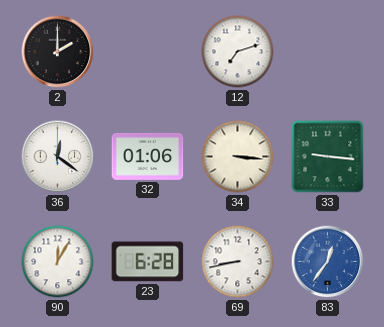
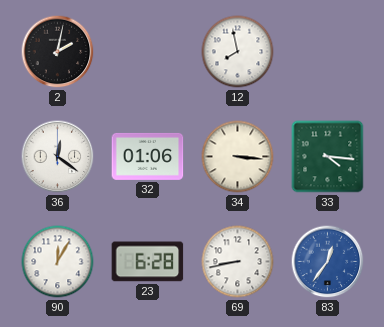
2: 2:00 -> 2:02 (58, 52)
12: 7:12 -> 7:58 (238, 52)
33: 9:16 -> 4:16 (328, 157)
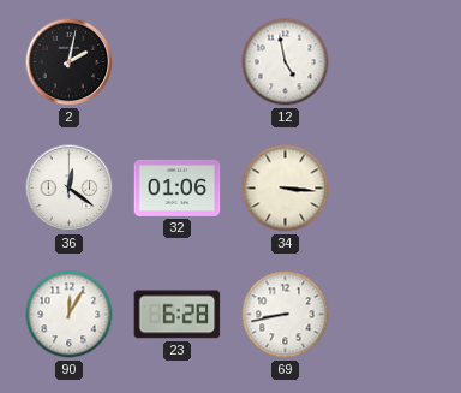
12: 7:58 -> 4:58 (286, 62)
33: 4:16 -> none (328, 157)
83: 12:36 -> none (328, 262)
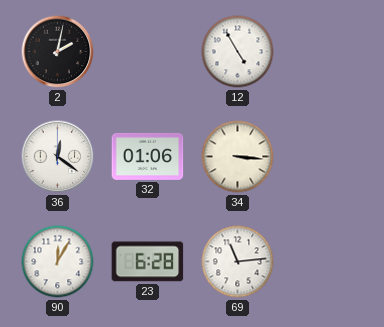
12: 4:58 -> 4:55 (238, 52)
69: 8:43 -> 11:14 (238, 262)
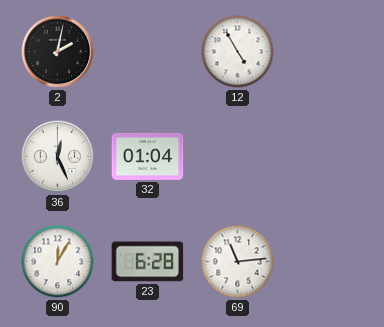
36: 12:21 -> 12:26 (58, 157)
32: 01:06 -> 01:04 (148, 156)
34: 3:16 -> none (238, 157)
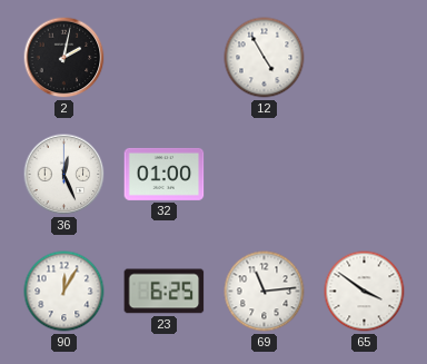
32: 01:04 -> 01:00 (165, 174)
23: 6:28 -> 6:25 (165, 292)
65: none -> 3:51 (365, 292)
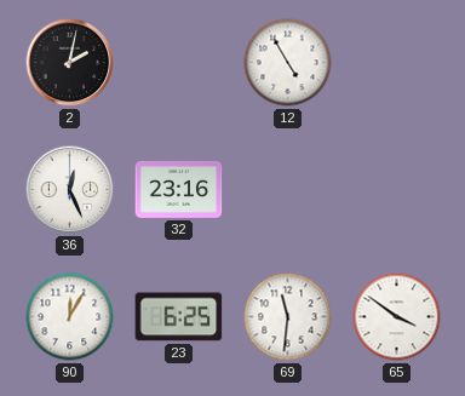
32: 01:00 -> 23:16 (179, 189)
69: 11:14 -> 11:31 (288, 317)
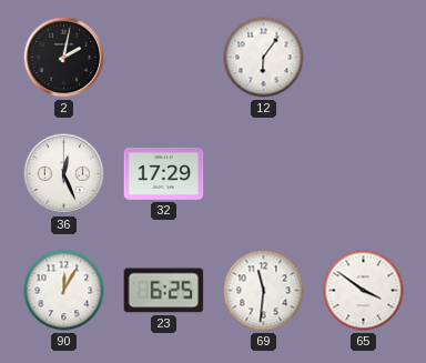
12: 4:55 -> 6:06 (264, 58)
32: 23:16 -> 17:29 (164, 173)
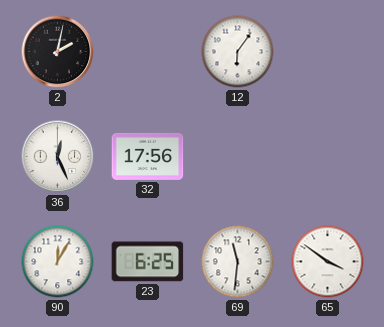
32: 17:29 -> 17:56 (148, 156)
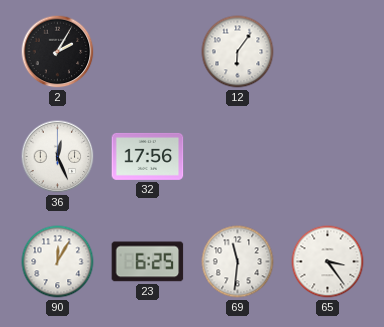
2: 2:02 -> 2:05 (58, 52)
65: 3:51 -> 3:24 (328, 262)
